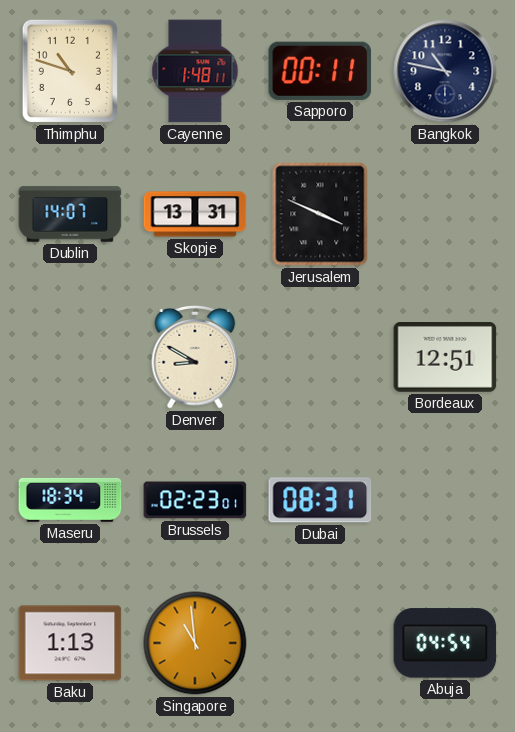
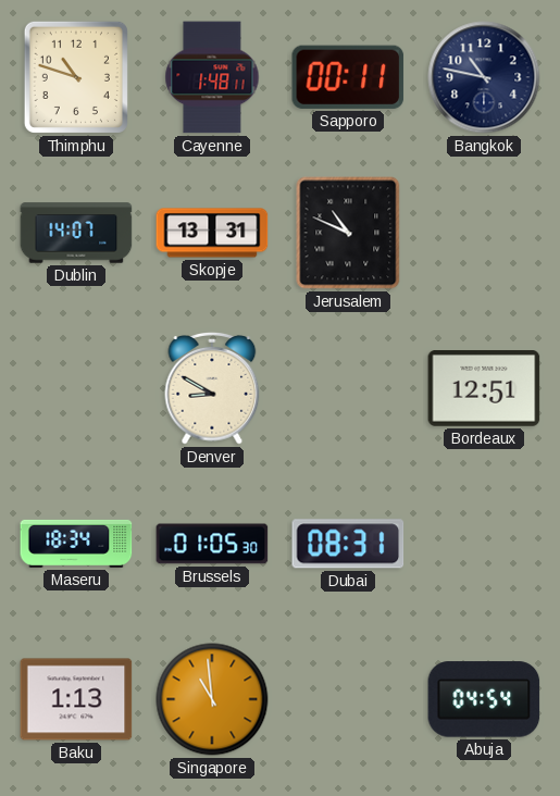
Jerusalem: 3:49 -> 10:49 (348, 233)
Brussels: 02:23 -> 01:05 (212, 544)
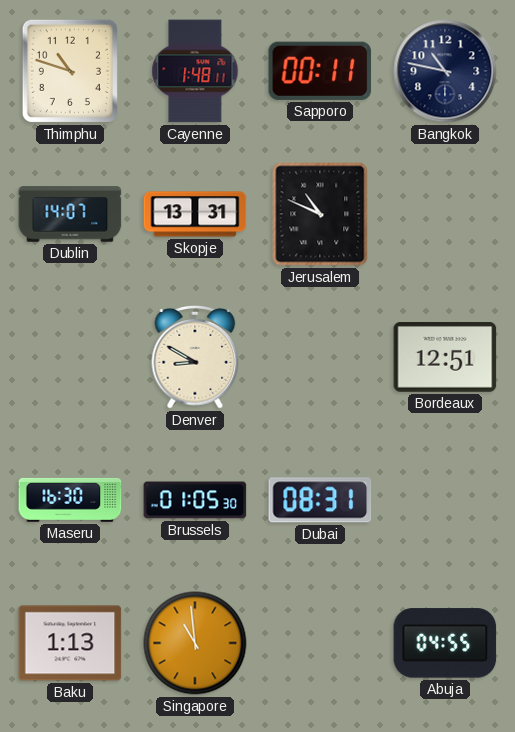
Maseru: 18:34 -> 16:30 (70, 500)
Abuja: 04:54 -> 04:55 (445, 643)
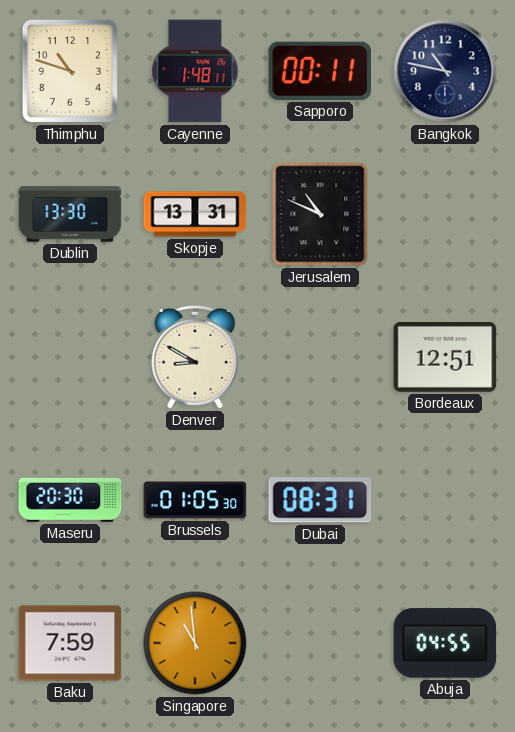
Dublin: 14:07 -> 13:30 (70, 214)
Maseru: 16:30 -> 20:30 (70, 500)
Baku: 1:13 -> 7:59 (70, 643)
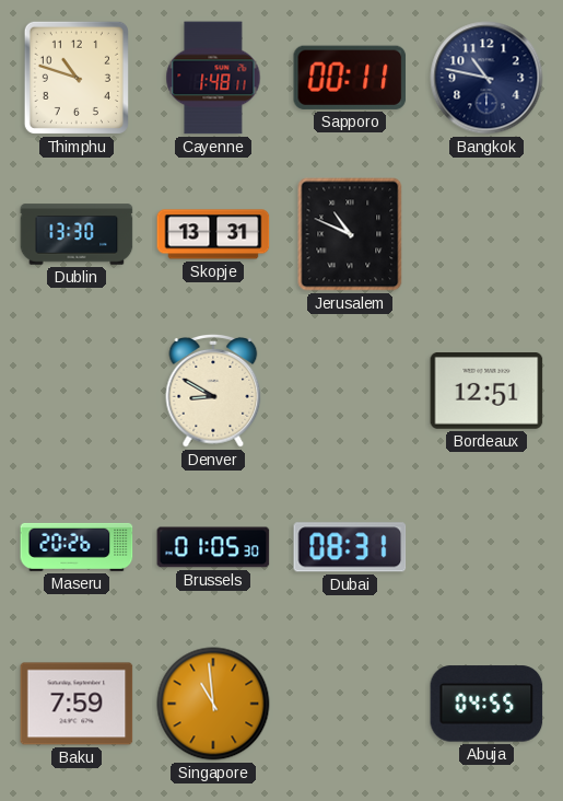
Maseru: 20:30 -> 20:26 (77, 547)
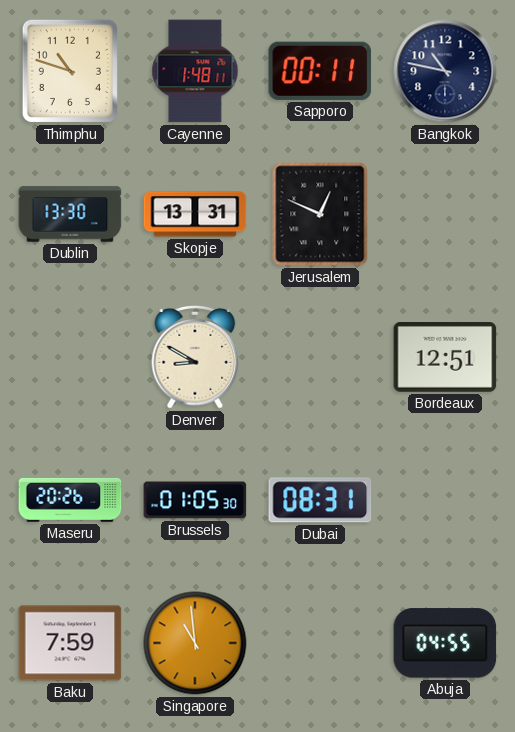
Jerusalem: 10:49 -> 12:49 (320, 214)
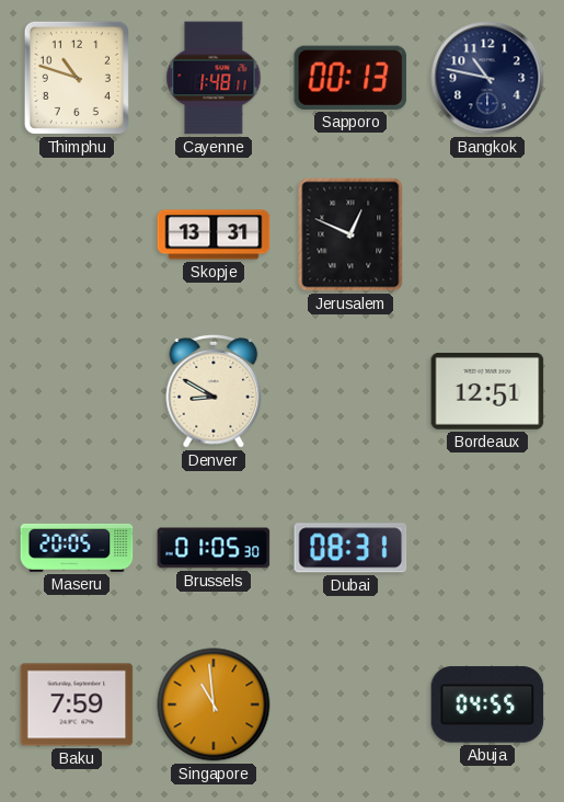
Sapporo: 00:11 -> 00:13 (350, 78)
Dublin: 13:30 -> none (70, 214)
Maseru: 20:26 -> 20:05 (77, 548)
